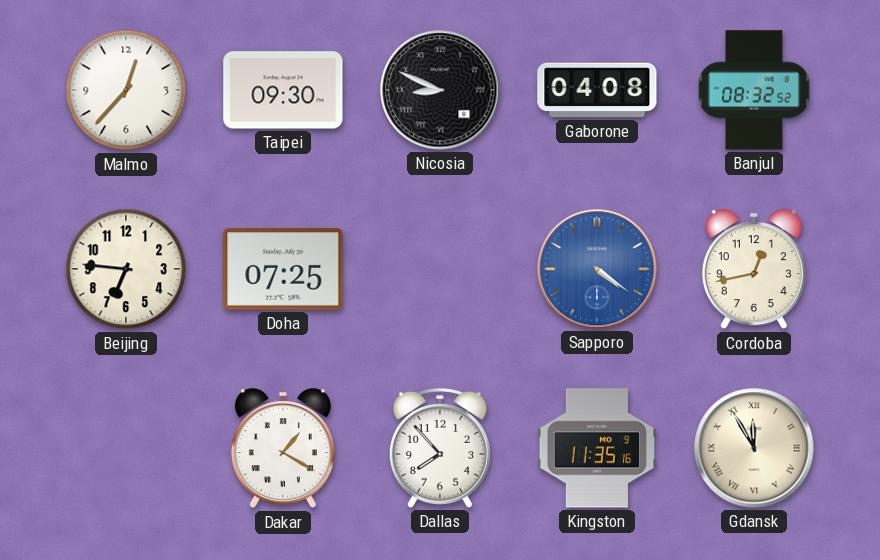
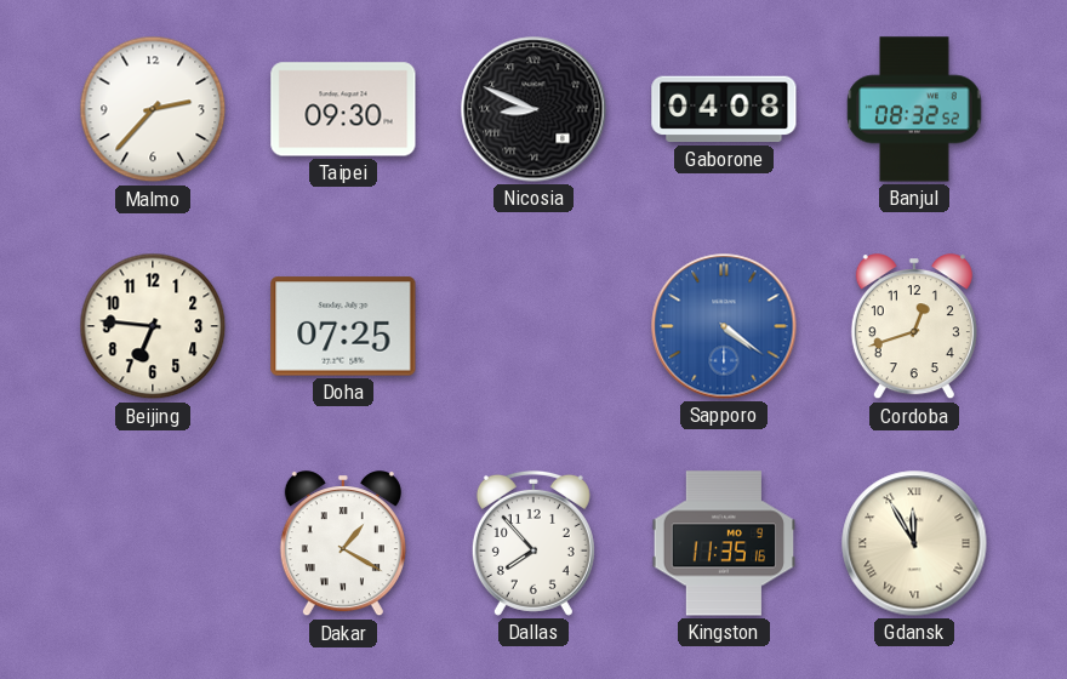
Malmo: 12:37 -> 2:37 (153, 109)
Cordoba: 12:43 -> 12:42 (914, 327)
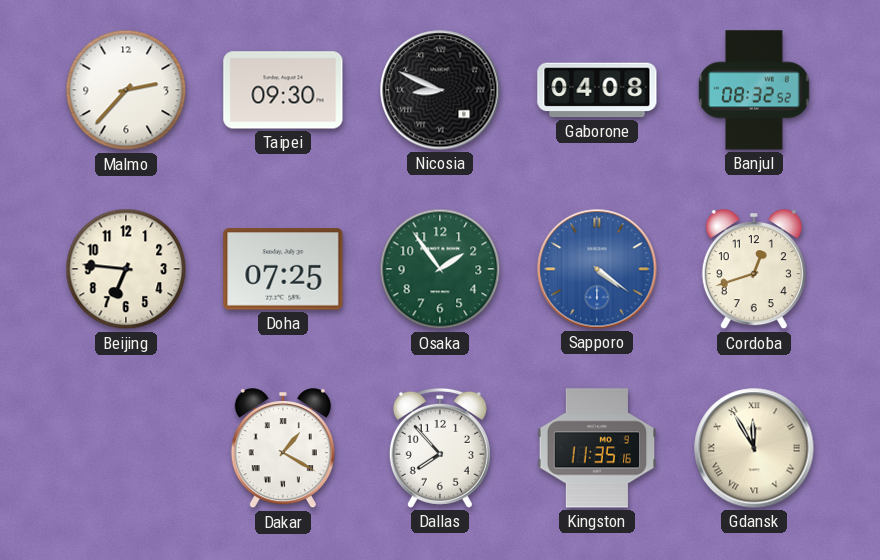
Osaka: none -> 1:54 (440, 269)
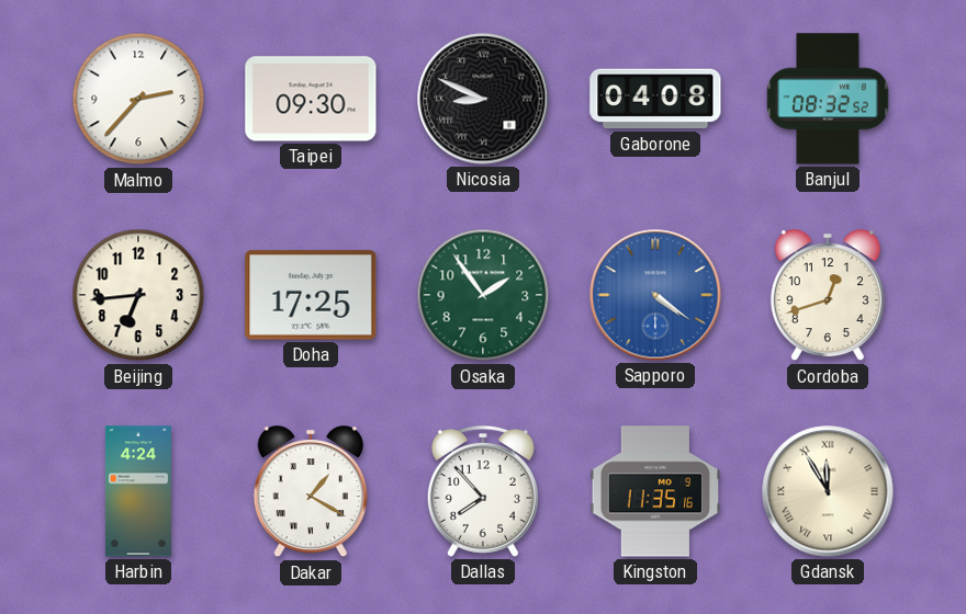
Beijing: 6:46 -> 6:44 (138, 295)
Doha: 07:25 -> 17:25 (311, 295)
Harbin: none -> 4:24 (138, 491)
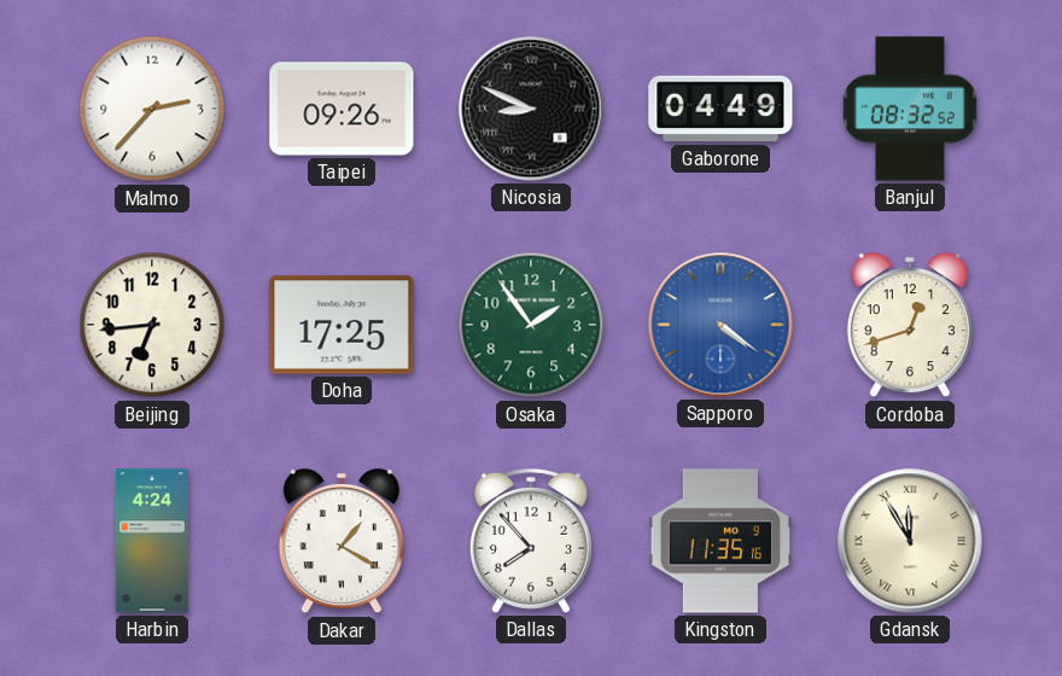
Taipei: 09:30 -> 09:26 (342, 109)
Gaborone: 04:08 -> 04:49 (720, 109)
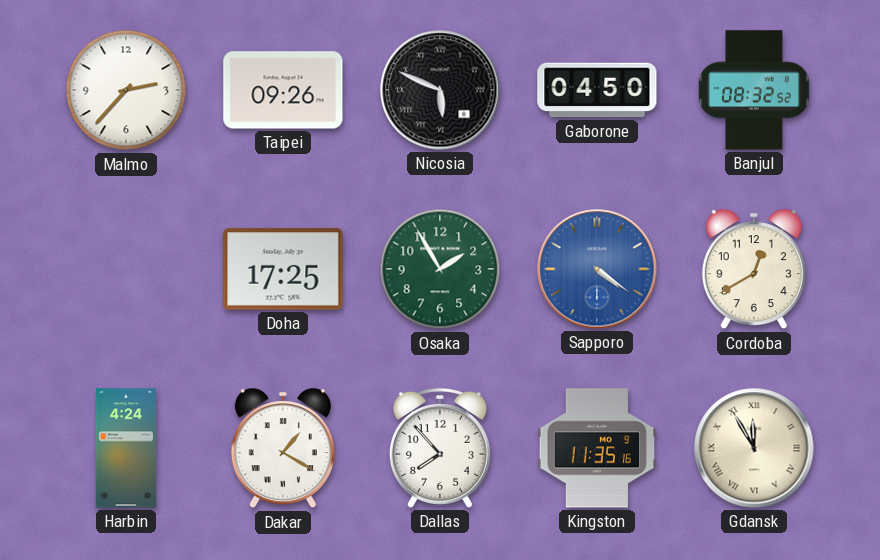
Nicosia: 8:49 -> 5:49 (440, 90)
Gaborone: 04:49 -> 04:50 (597, 90)
Beijing: 6:44 -> none (152, 325)
Osaka: 1:54 -> 1:55 (440, 269)
Cordoba: 12:42 -> 12:40 (754, 270)
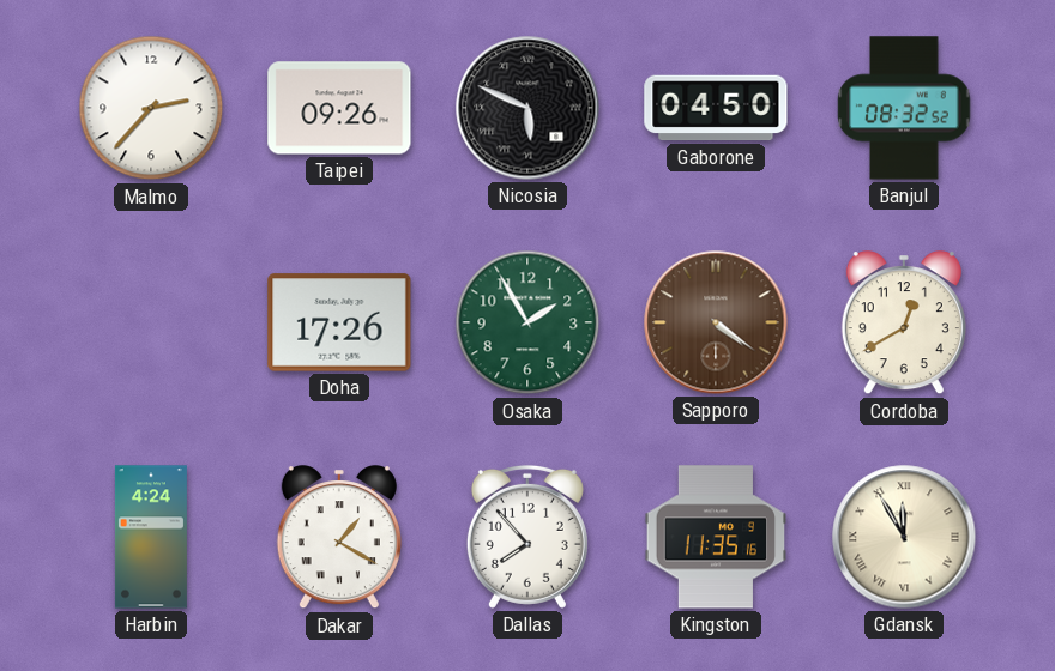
Doha: 17:25 -> 17:26 (339, 322)
Sapporo dial: blue -> brown (716, 322)
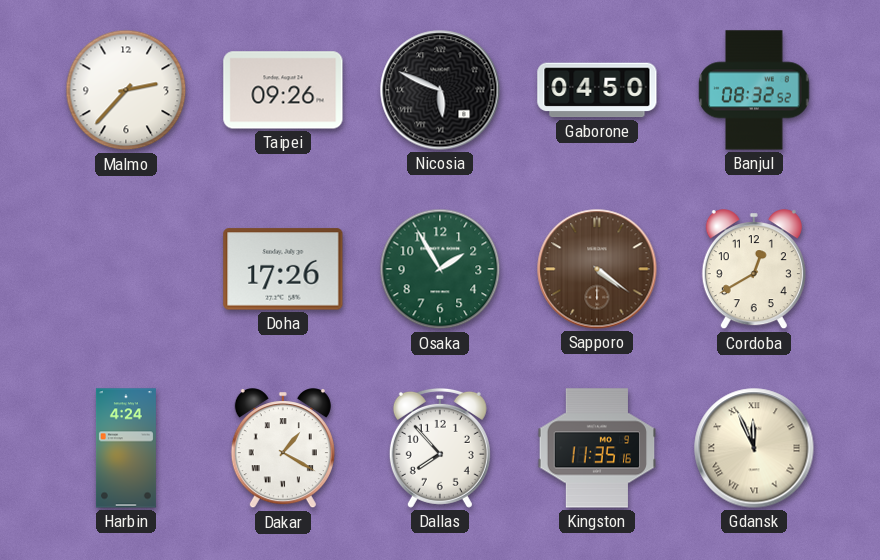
Gdansk: 11:55 -> 11:56 (754, 448)
